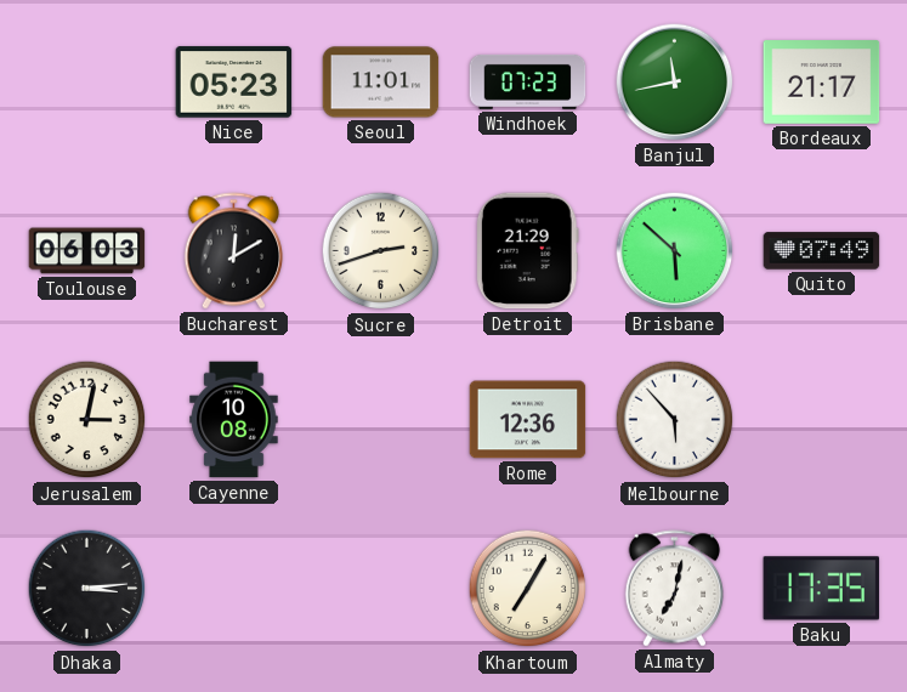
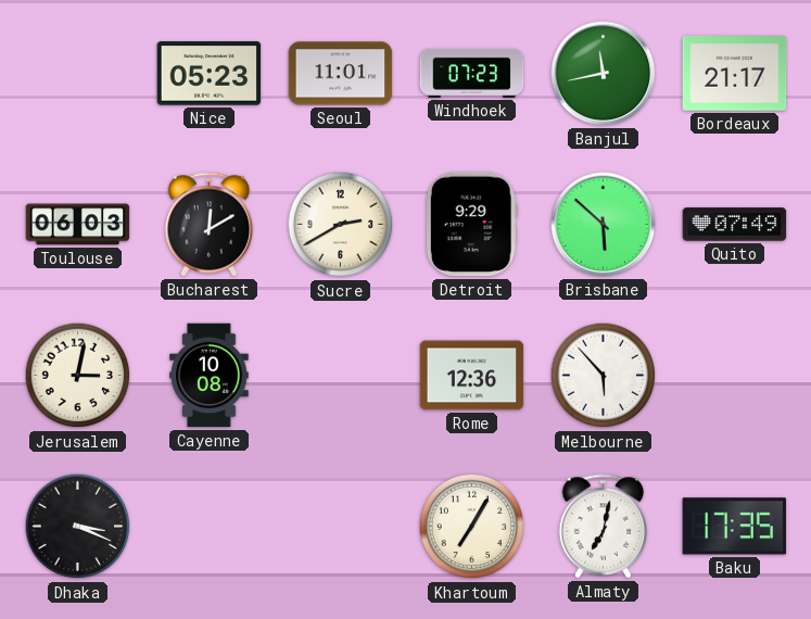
Sucre: 2:42 -> 2:40 (341, 225)
Detroit: 21:29 -> 9:29 (471, 225)
Dhaka: 3:14 -> 3:19 (78, 527)
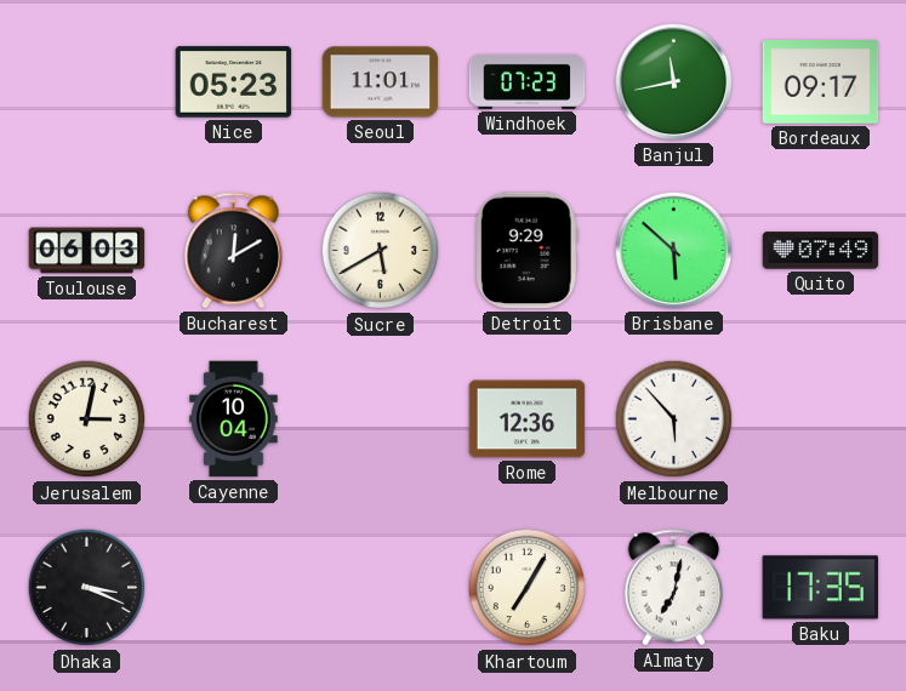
Bordeaux: 21:17 -> 09:17 (821, 82)
Sucre: 2:40 -> 5:40 (381, 251)
Cayenne: 10:08 -> 10:04 (234, 419)
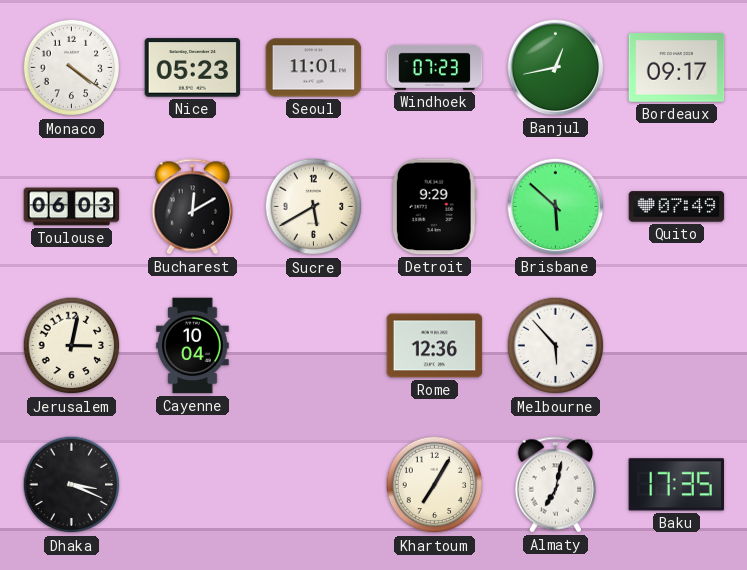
Monaco: none -> 4:21 (72, 68)
Banjul: 11:43 -> 12:43 (556, 68)
